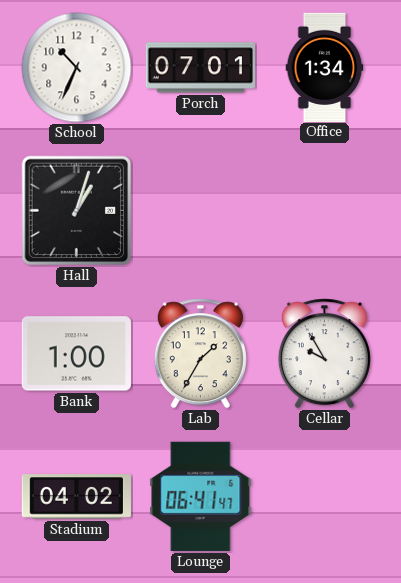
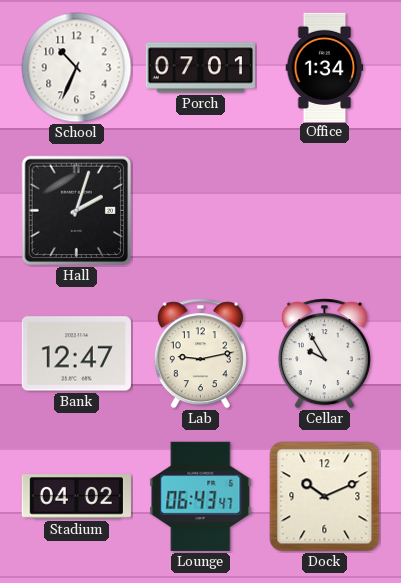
Hall: 1:03 -> 2:03 (77, 211)
Bank: 1:00 -> 12:47 (76, 354)
Lab: 1:35 -> 9:13 (200, 354)
Lounge: 06:41 -> 06:43 (201, 496)
Dock: none -> 10:11 (325, 497)
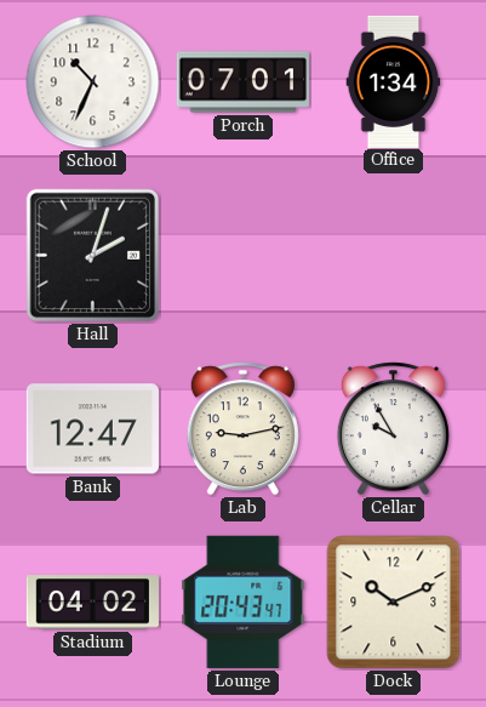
Lounge: 06:43 -> 20:43 (244, 601)
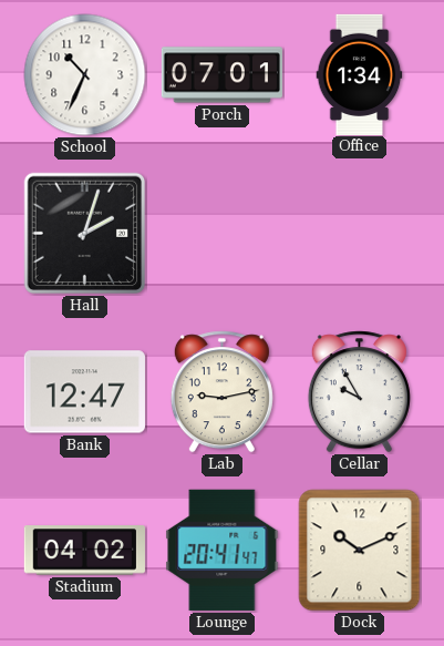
Lounge: 20:43 -> 20:41 (223, 550)
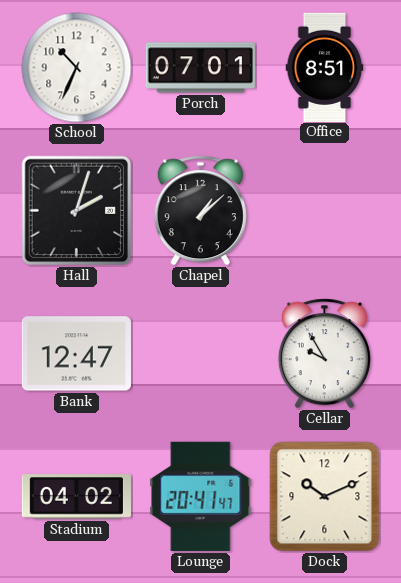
Office: 1:34 -> 8:51 (325, 67)
Chapel: none -> 1:08 (200, 211)
Lab: 9:13 -> none (221, 392)
